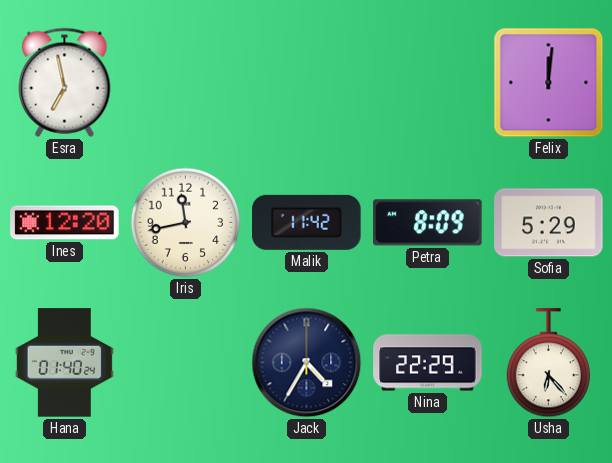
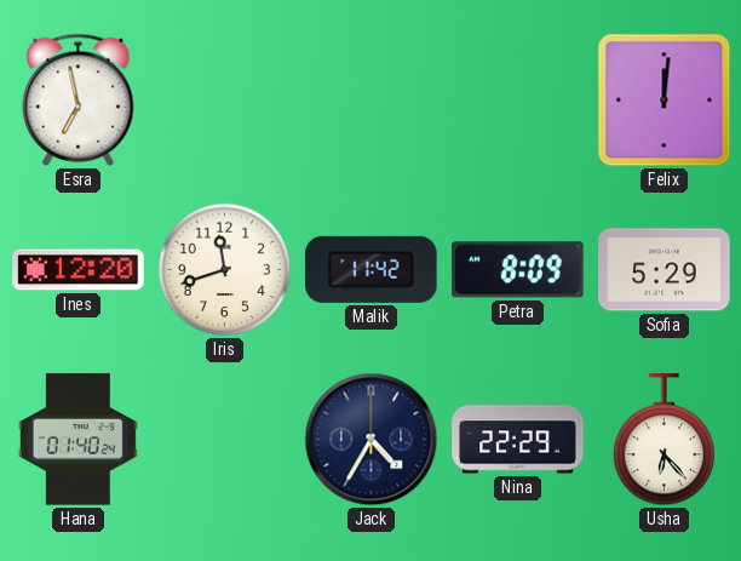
Iris: 11:43 -> 11:42 (225, 270)
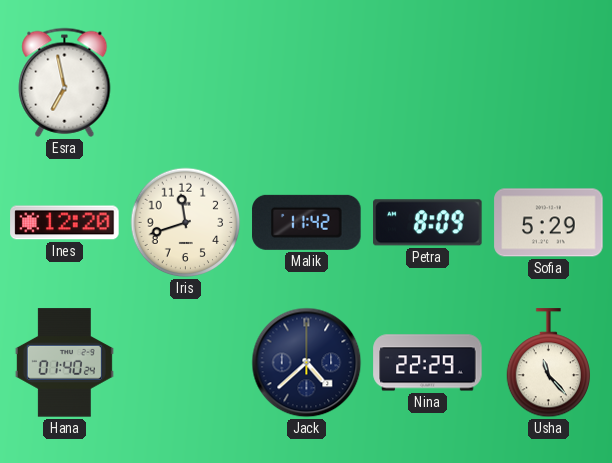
Felix: 12:01 -> none (665, 101)
Jack: 4:35 -> 4:38 (307, 363)
Usha: 6:23 -> 11:23 (549, 363)
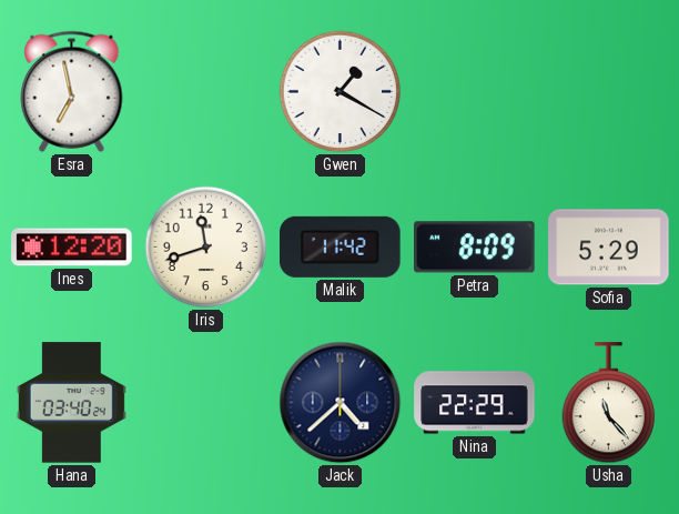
Gwen: none -> 1:20 (341, 92)
Hana: 01:40 -> 03:40 (71, 403)
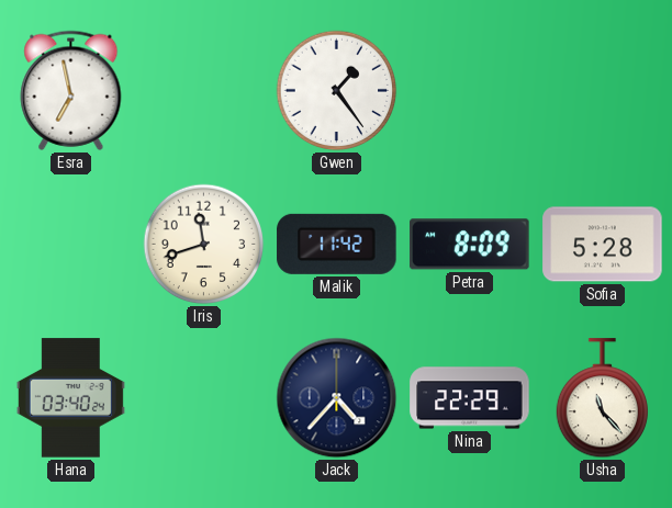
Gwen: 1:20 -> 1:24 (337, 91)
Ines: 12:20 -> none (72, 248)
Sofia: 5:29 -> 5:28 (603, 245)
Jack: 4:38 -> 4:37 (337, 398)
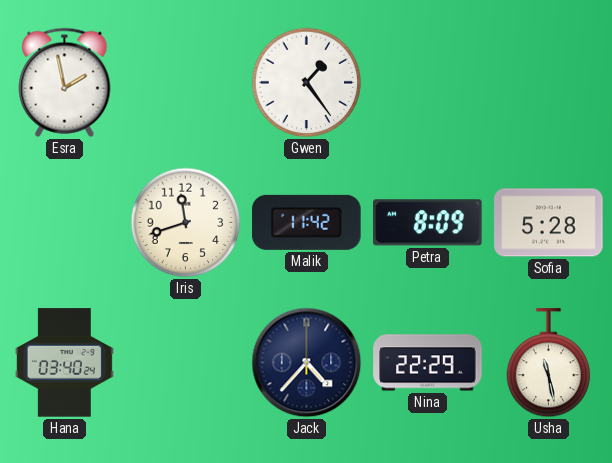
Esra: 6:58 -> 1:58 (65, 82)
Usha: 11:23 -> 11:28 (549, 363)
